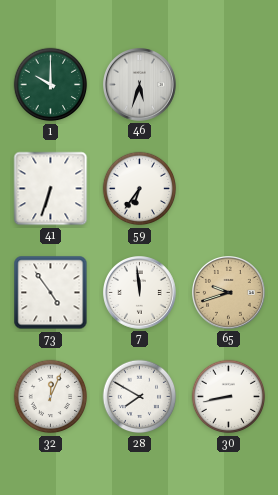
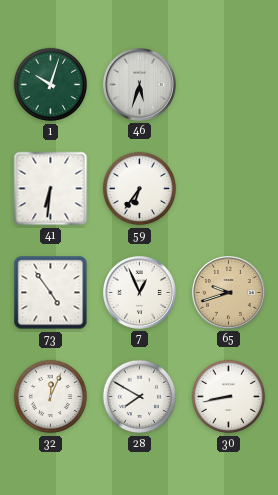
1: 10:00 -> 10:03 (51, 85)
41: 6:33 -> 6:31 (51, 189)
7: 11:59 -> 12:56 (140, 293)
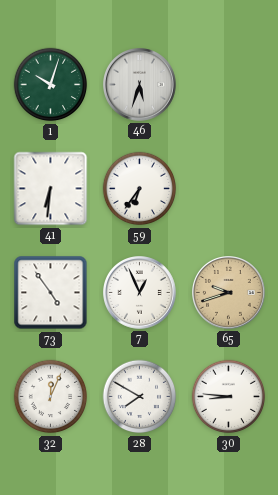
30: 8:43 -> 8:46 (229, 397)
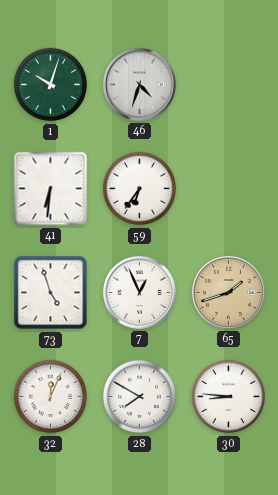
46: 5:33 -> 4:33 (140, 85)
73: 4:54 -> 4:57 (51, 293)
65: 9:42 -> 1:42 (229, 293)
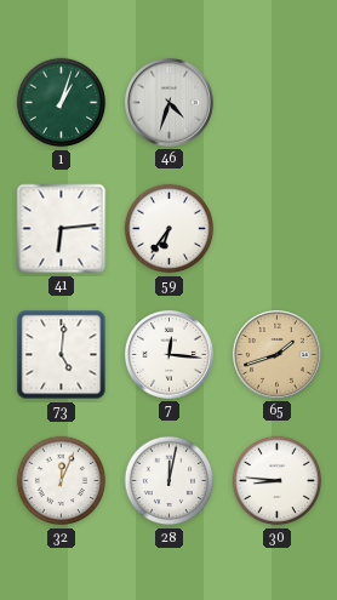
1: 10:03 -> 1:03 (62, 103)
41: 6:31 -> 6:14 (62, 229)
73: 4:57 -> 5:01 (62, 355)
7: 12:56 -> 12:16 (170, 355)
28: 7:50 -> 12:02 (170, 481)
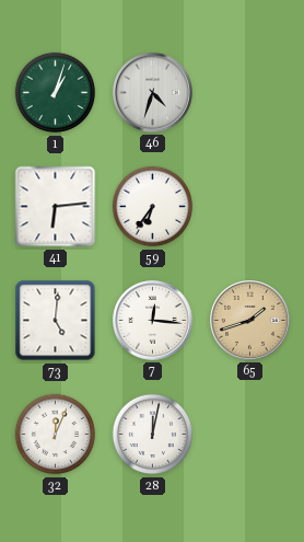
30: 8:46 -> none (278, 481)
